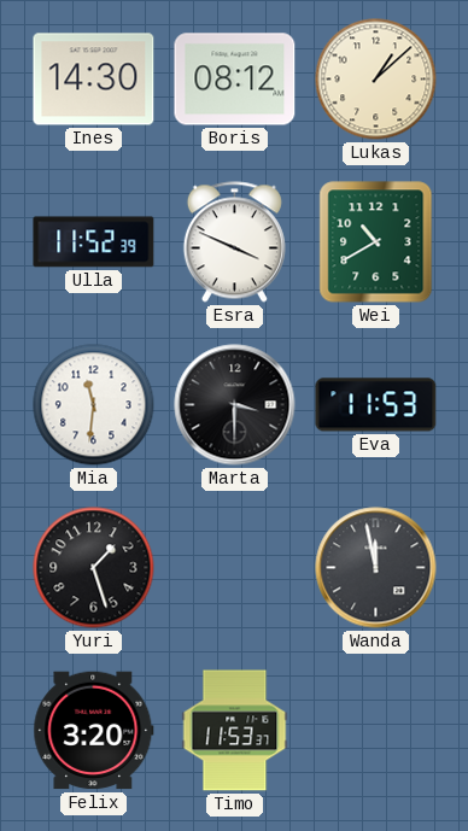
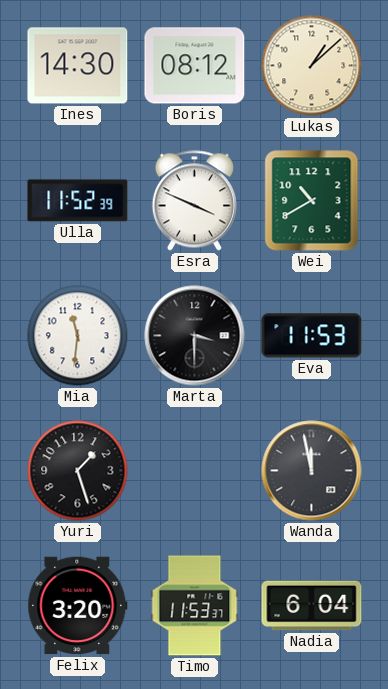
Nadia: none -> 6:04 (312, 606)
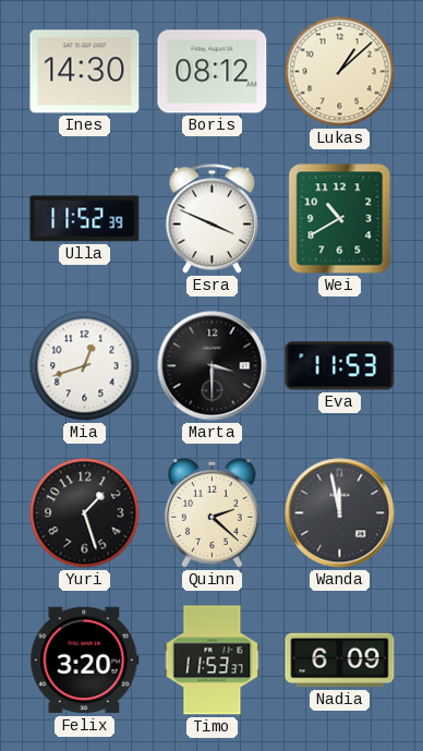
Mia: 11:31 -> 12:42 (85, 366)
Quinn: none -> 2:22 (211, 513)
Nadia: 6:04 -> 6:09 (340, 661)
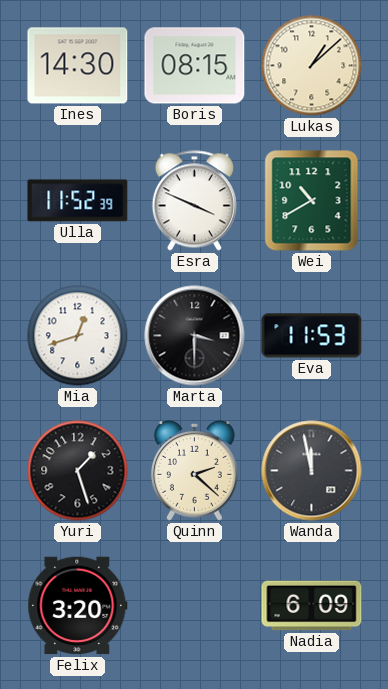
Boris: 08:12 -> 08:15 (195, 66)
Timo: 11:53 -> none (213, 661)
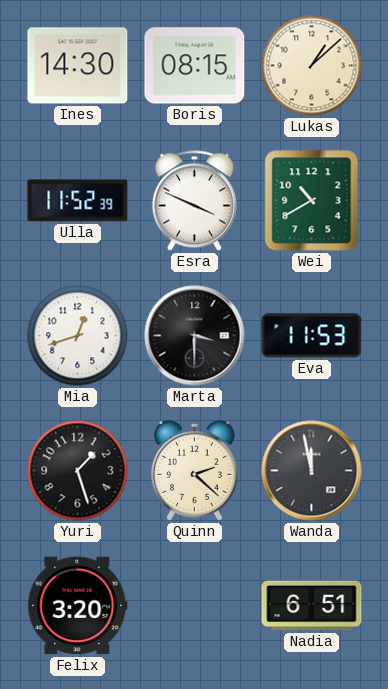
Nadia: 6:09 -> 6:51 (312, 606)
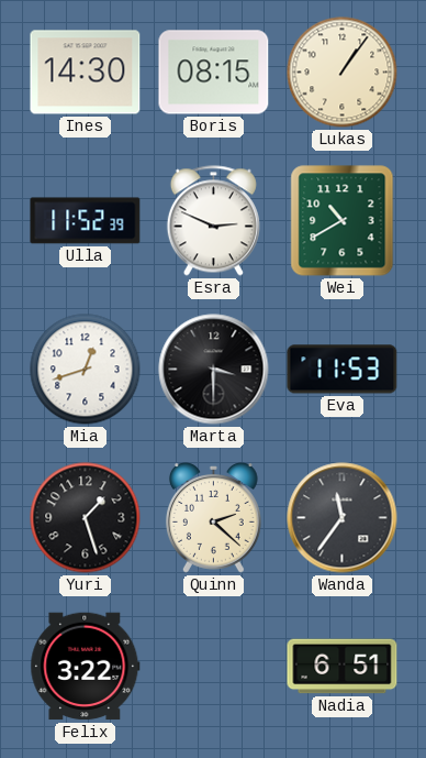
Lukas: 1:08 -> 1:06 (343, 73)
Esra: 3:49 -> 2:49 (213, 221)
Wanda: 11:58 -> 11:36 (343, 518)
Felix: 3:20 -> 3:22 (86, 667)
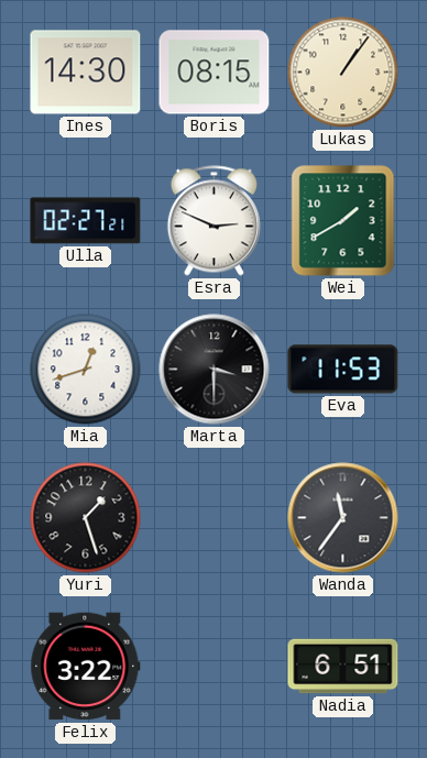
Ulla: 11:52 -> 02:27 (86, 221)
Wei: 10:40 -> 1:40 (343, 221)
Quinn: 2:22 -> none (213, 518)
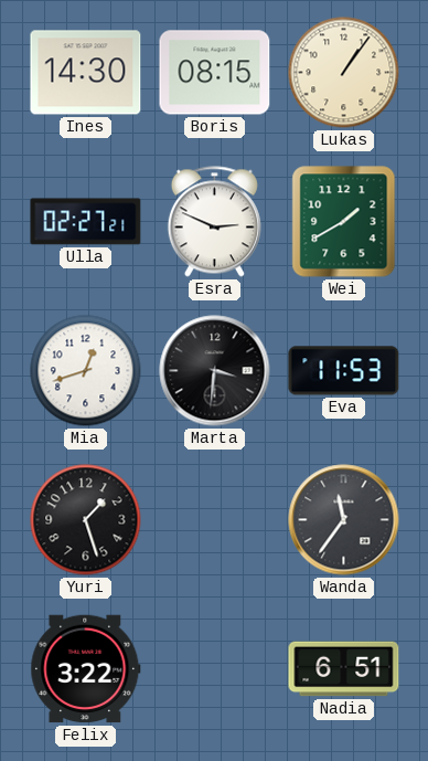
Marta: 3:30 -> 3:31 (215, 371)
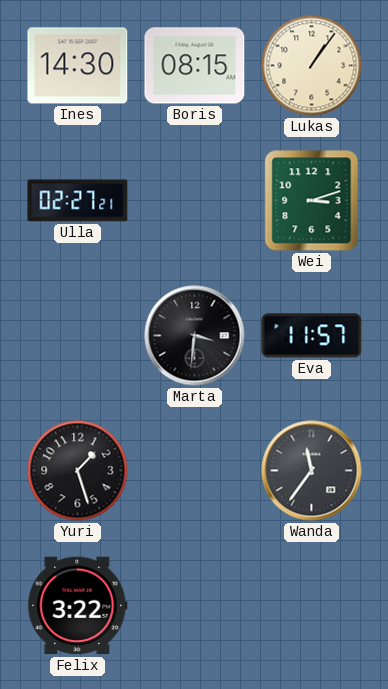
Esra: 2:49 -> none (214, 222)
Wei: 1:40 -> 3:12 (312, 201)
Mia: 12:42 -> none (86, 371)
Eva: 11:53 -> 11:57 (312, 336)
Nadia: 6:51 -> none (344, 669)
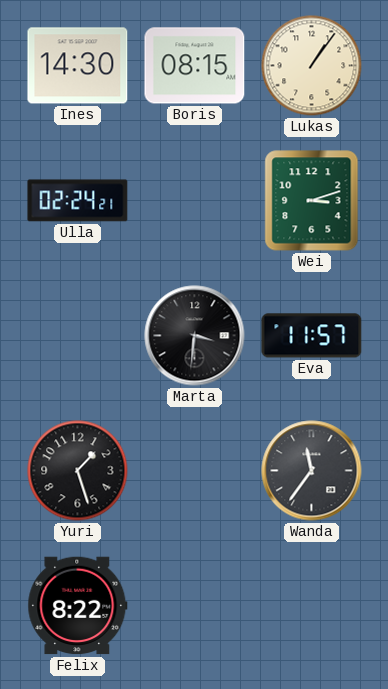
Ulla: 02:27 -> 02:24 (78, 201)
Felix: 3:22 -> 8:22 (78, 606)
